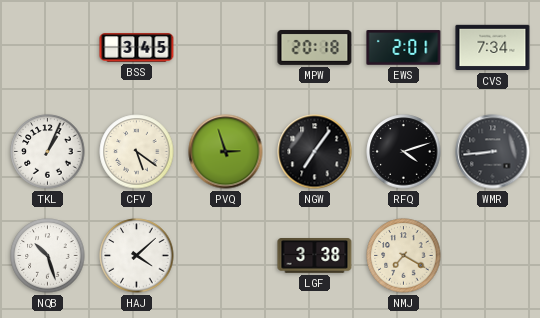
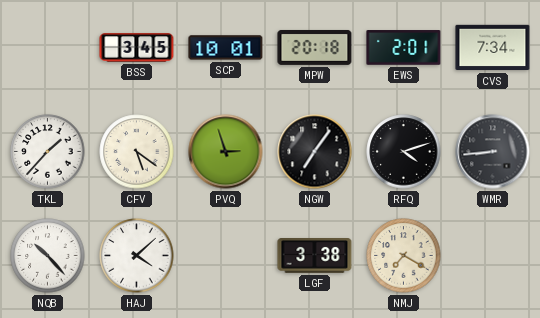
SCP: none -> 10:01 (226, 48)
TKL: 1:04 -> 1:37 (48, 152)
NQB: 10:27 -> 10:23 (48, 256)
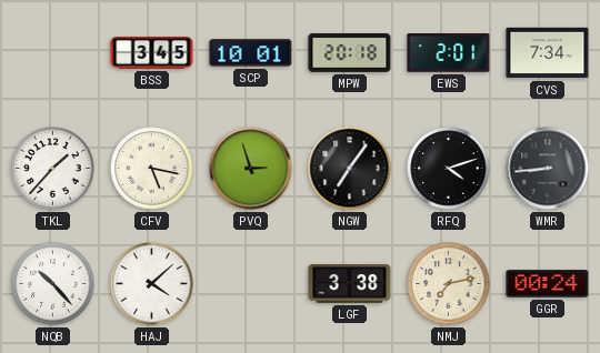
CFV: 5:21 -> 5:17 (152, 169)
NMJ: 7:20 -> 7:13 (449, 284)
GGR: none -> 00:24 (548, 284)
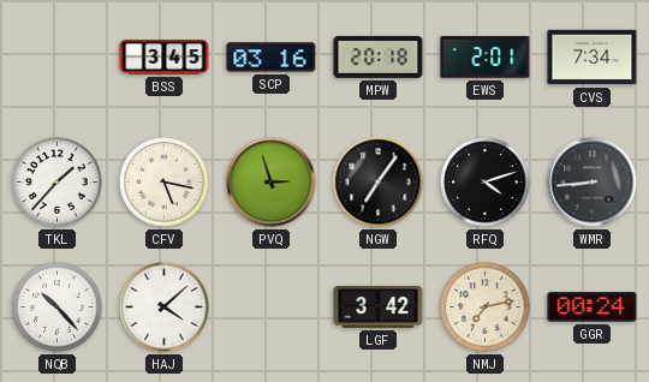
SCP: 10:01 -> 03:16 (272, 58)
LGF: 3:38 -> 3:42 (379, 308)
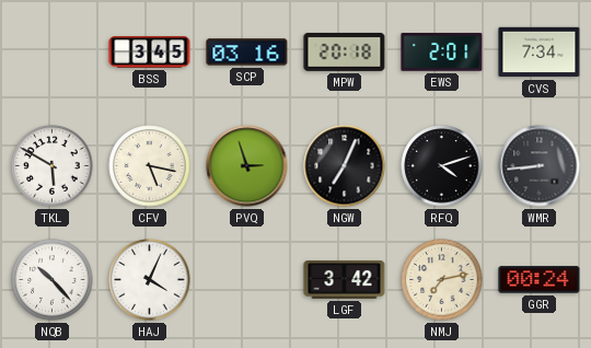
TKL: 1:37 -> 5:50 (53, 166)
NGW: 7:06 -> 7:04 (345, 166)
HAJ: 4:08 -> 4:04 (150, 280)
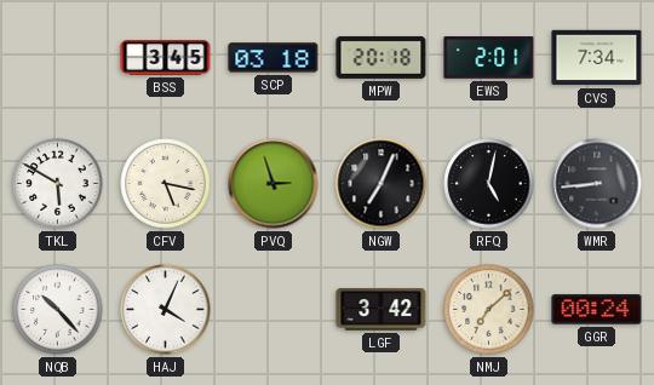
SCP: 03:16 -> 03:18 (274, 58)
RFQ: 4:12 -> 5:02 (489, 184)
NMJ: 7:13 -> 7:08 (489, 310)
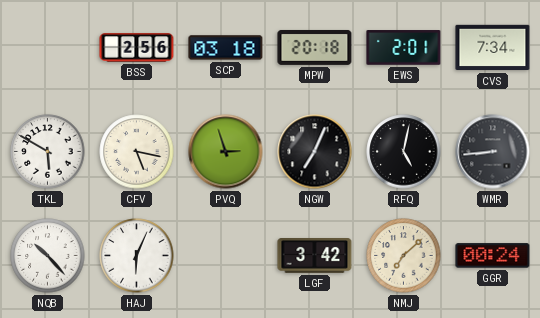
BSS: 3:45 -> 2:56 (137, 48)
HAJ: 4:04 -> 6:04 (137, 256)
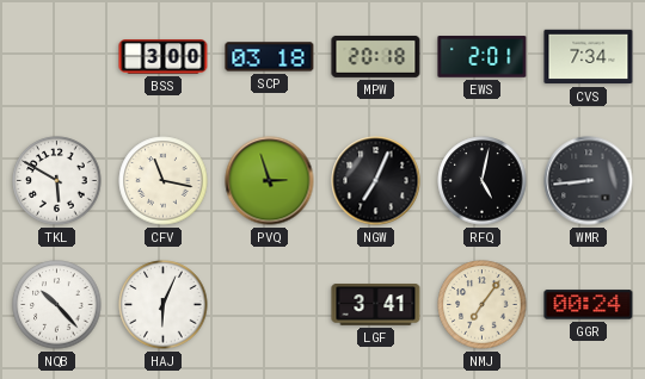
BSS: 2:56 -> 3:00 (164, 57)
CFV: 5:17 -> 11:17 (164, 181)
LGF: 3:42 -> 3:41 (376, 305)
NMJ: 7:08 -> 7:06 (483, 305)
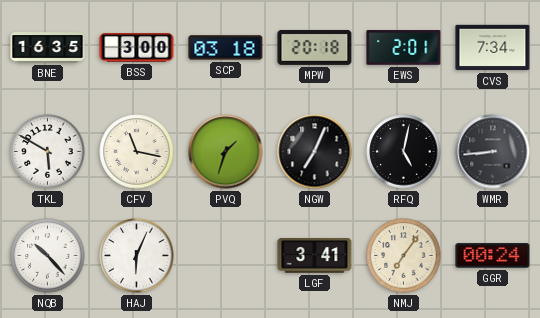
BNE: none -> 16:35 (48, 48)
PVQ: 2:57 -> 1:33 (226, 152)
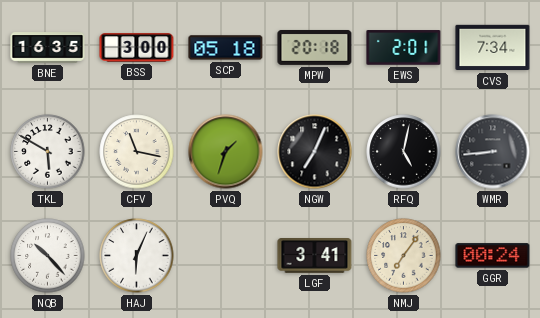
SCP: 03:18 -> 05:18 (226, 48)
